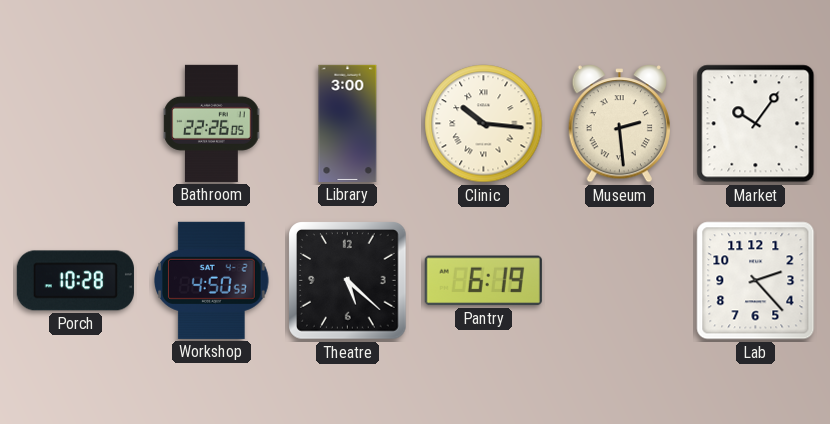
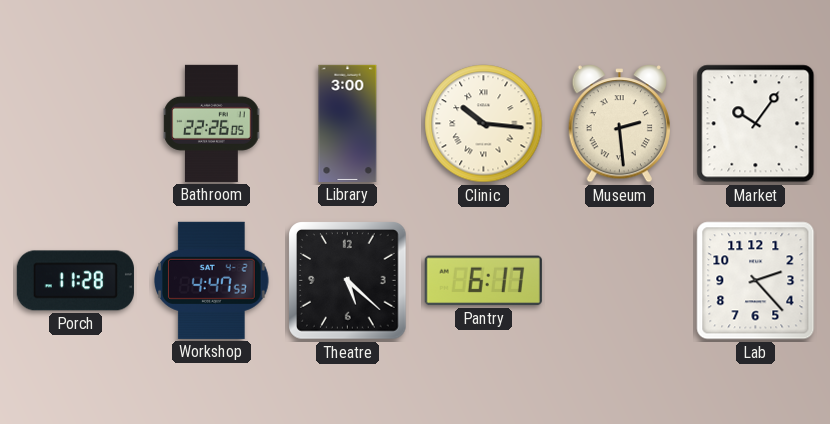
Porch: 10:28 -> 11:28 (75, 281)
Workshop: 4:50 -> 4:47 (212, 280)
Pantry: 6:19 -> 6:17 (483, 281)
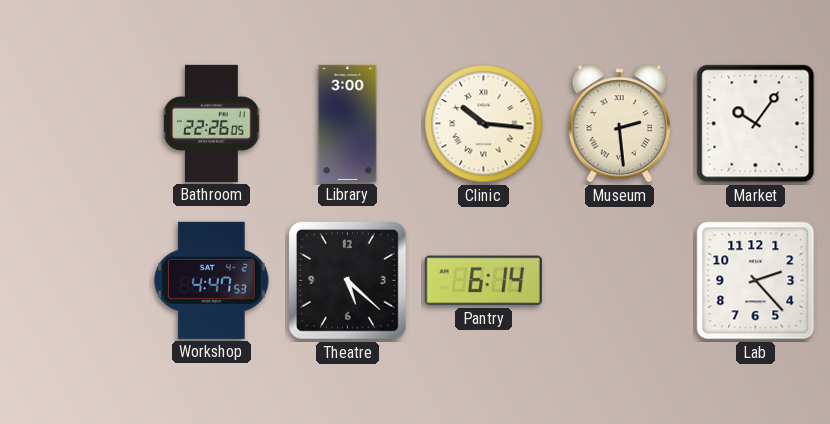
Porch: 11:28 -> none (75, 281)
Pantry: 6:17 -> 6:14 (483, 281)
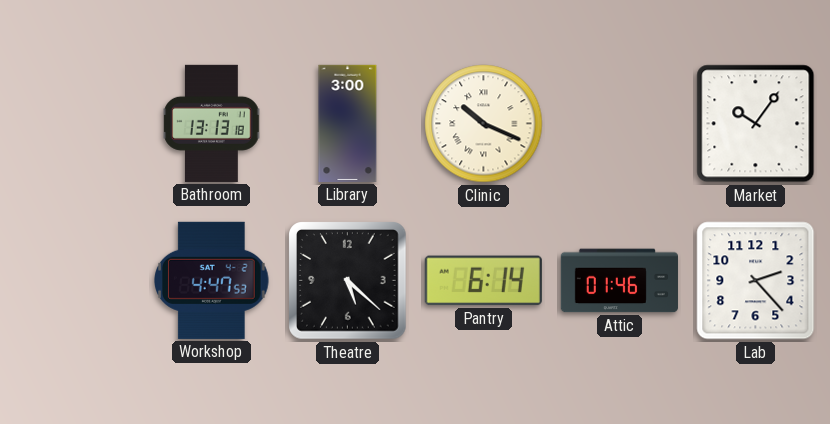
Bathroom: 22:26 -> 13:13 (212, 123)
Clinic: 10:16 -> 10:19 (484, 124)
Museum: 2:29 -> none (619, 124)
Attic: none -> 01:46 (619, 281)
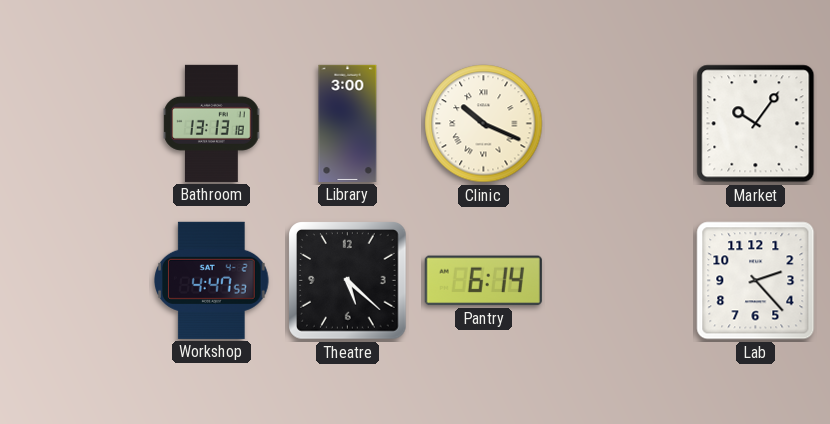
Attic: 01:46 -> none (619, 281)
